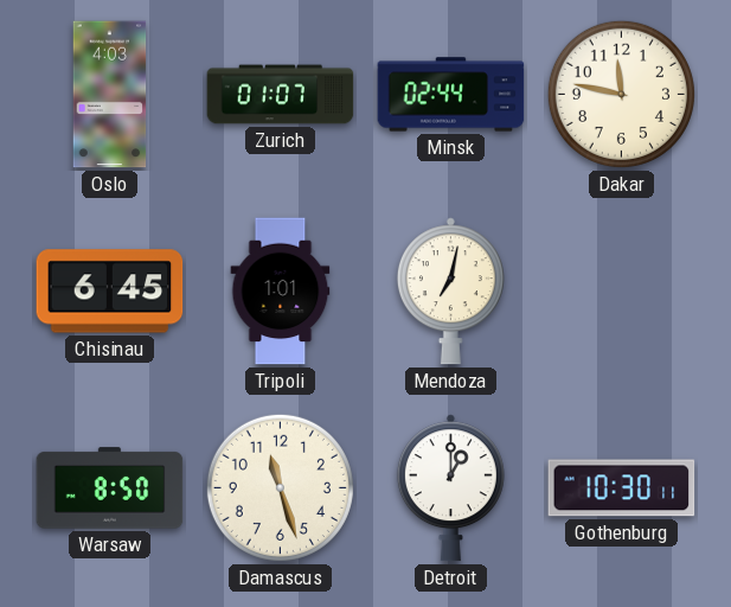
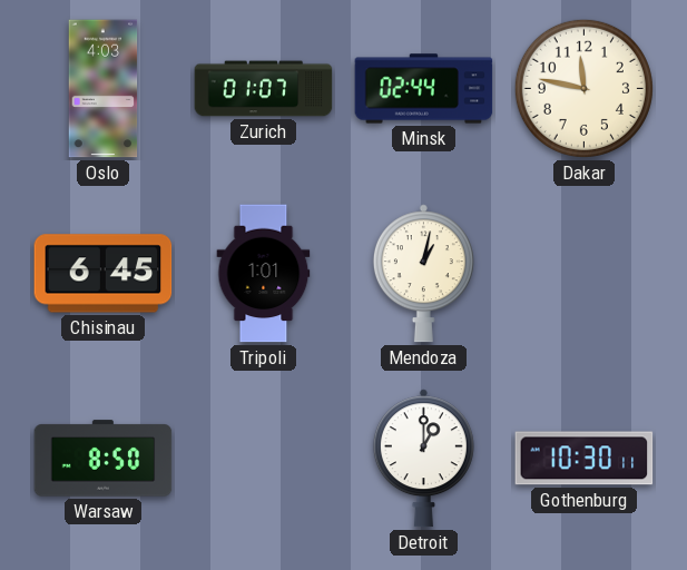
Mendoza: 7:02 -> 1:02 (423, 274)
Damascus: 11:27 -> none (280, 487)
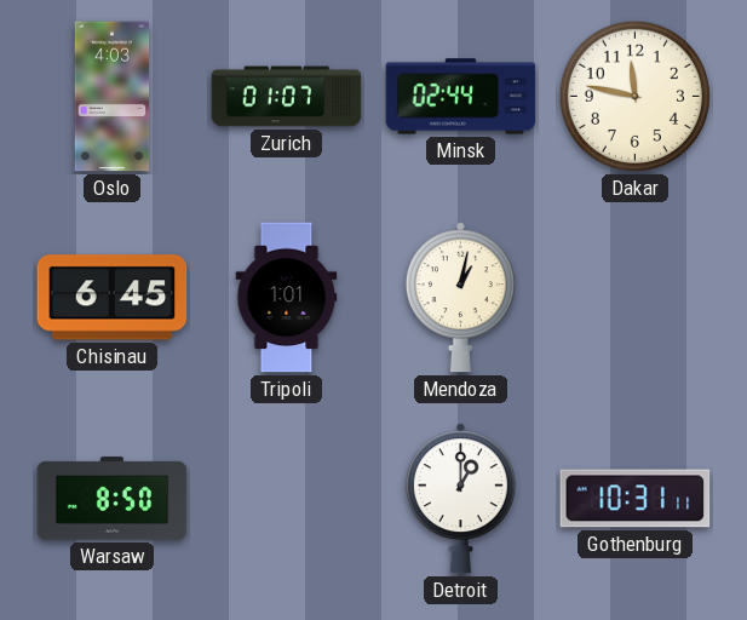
Gothenburg: 10:30 -> 10:31 (636, 499)
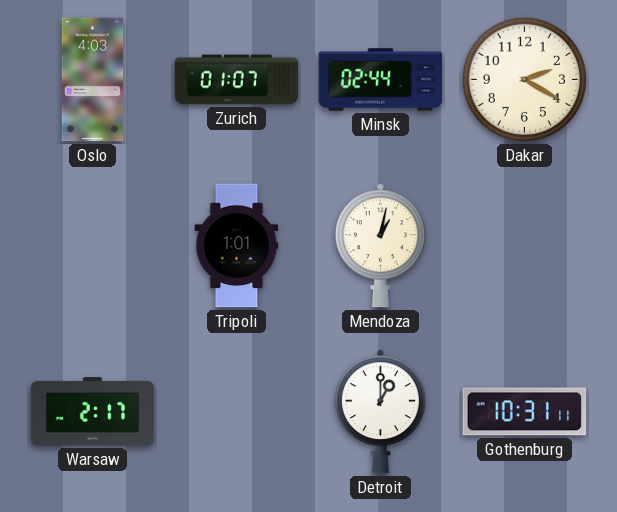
Dakar: 11:47 -> 2:20 (524, 79)
Chisinau: 6:45 -> none (113, 298)
Warsaw: 8:50 -> 2:17 (93, 412)
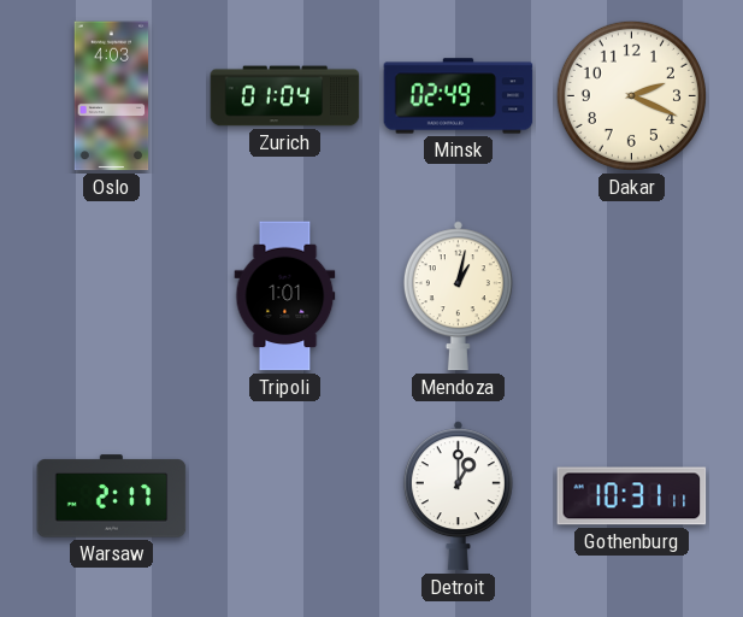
Zurich: 01:07 -> 01:04 (285, 96)
Minsk: 02:44 -> 02:49 (459, 96)
Dakar: 2:20 -> 2:19 (631, 95)
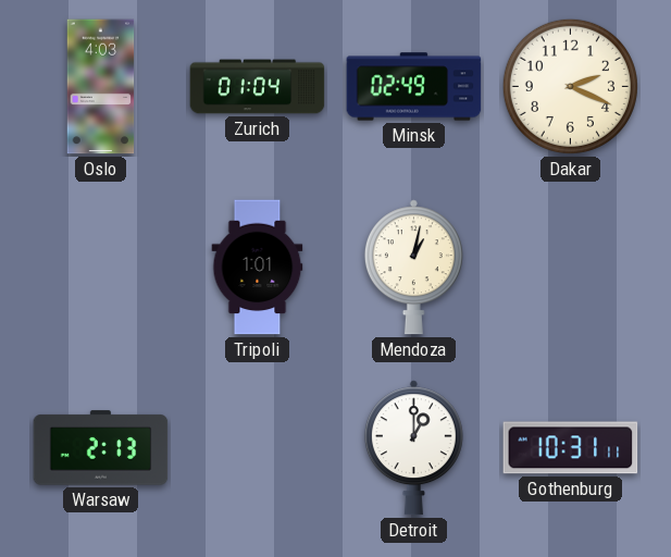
Warsaw: 2:17 -> 2:13 (101, 448)
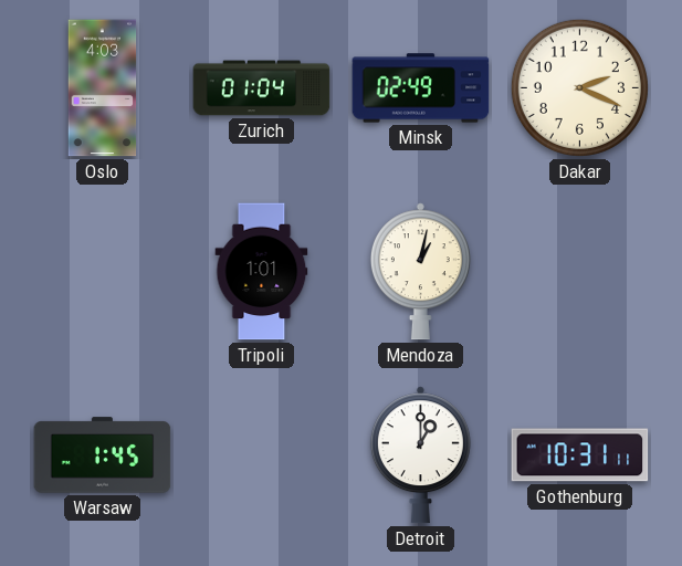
Warsaw: 2:13 -> 1:45 (103, 455)
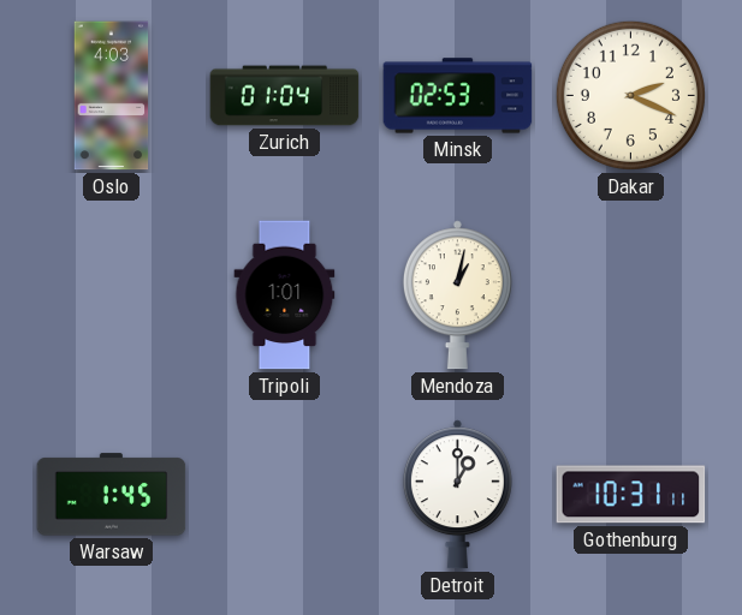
Minsk: 02:49 -> 02:53 (458, 96)
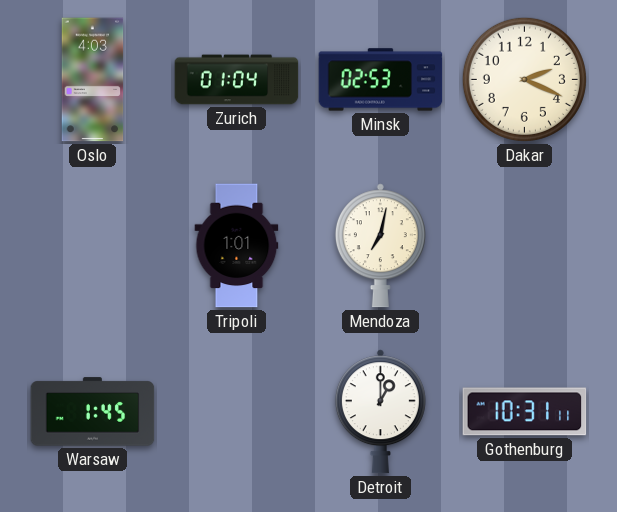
Mendoza: 1:02 -> 7:02 (380, 246)
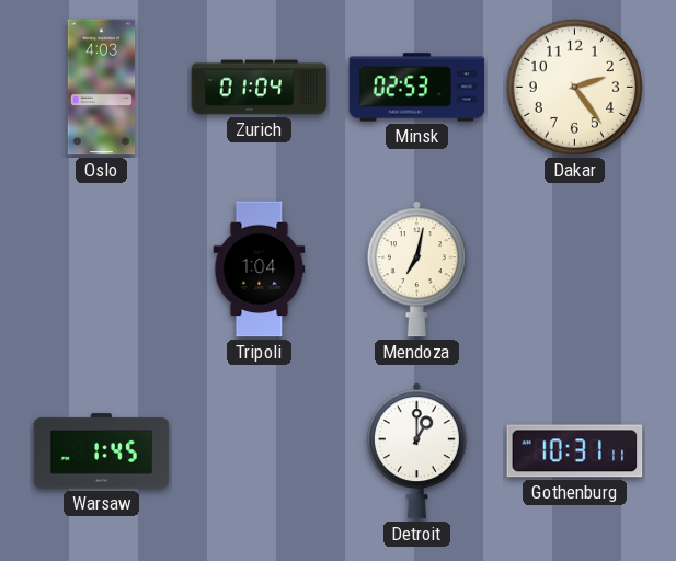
Dakar: 2:19 -> 2:24 (574, 87)
Tripoli: 1:01 -> 1:04 (260, 270)
